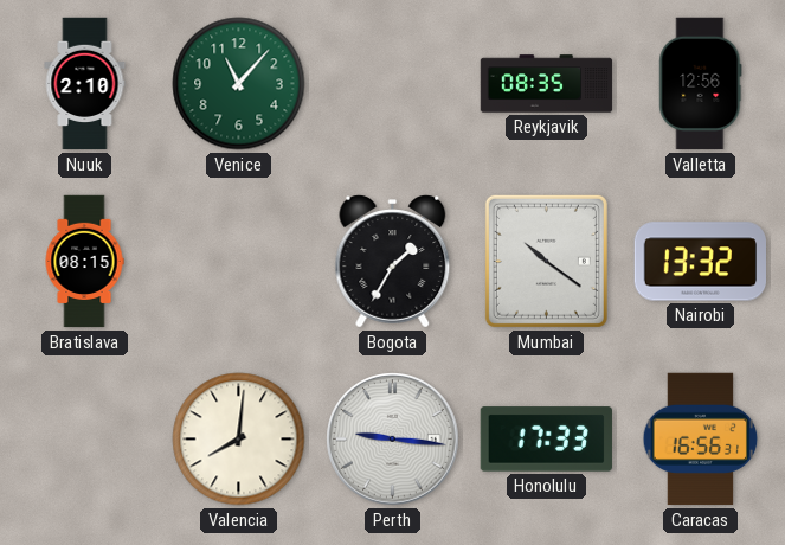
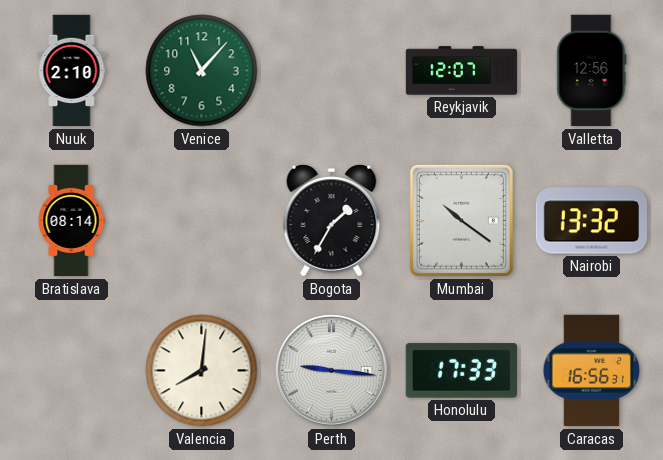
Reykjavik: 08:35 -> 12:07 (462, 71)
Bratislava: 08:15 -> 08:14 (71, 221)
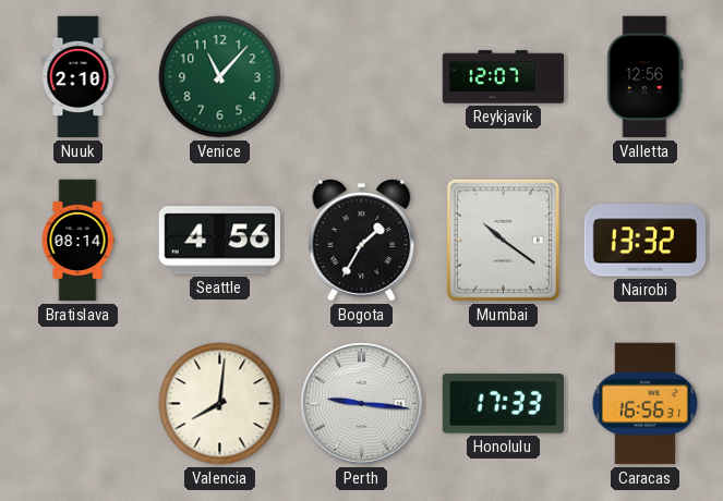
Seattle: none -> 4:56 (219, 241)
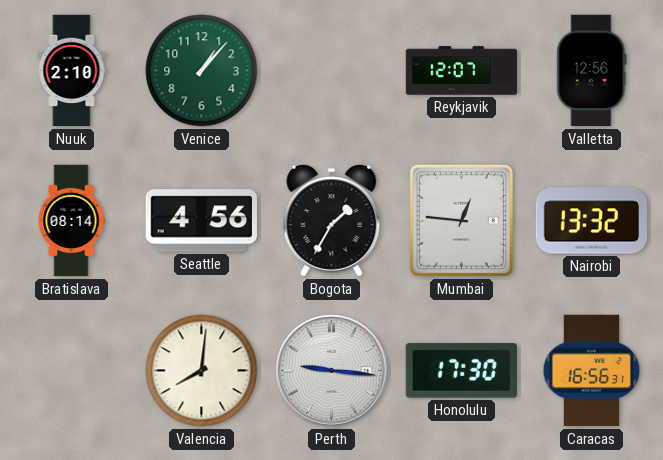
Venice: 11:07 -> 1:07 (202, 71)
Mumbai: 10:21 -> 12:46 (461, 220)
Honolulu: 17:33 -> 17:30 (461, 371)
